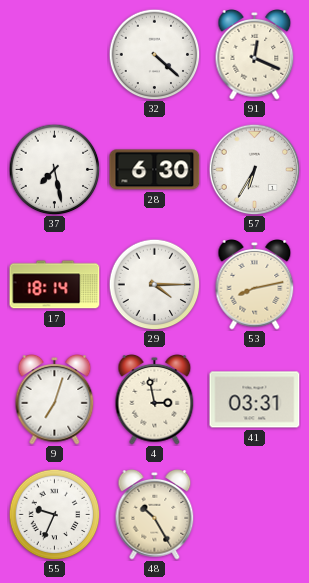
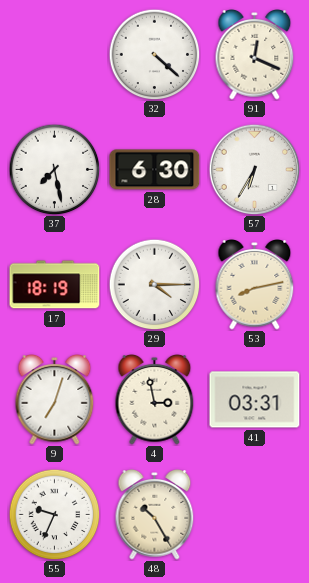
17: 18:14 -> 18:19 (55, 285)
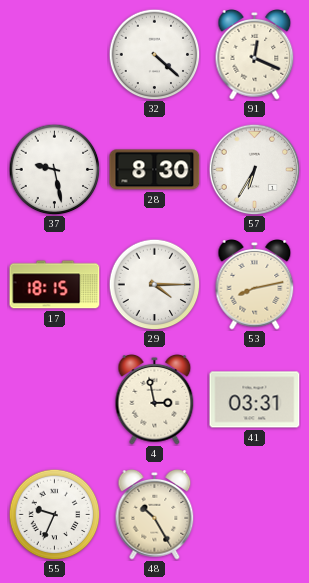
37: 7:28 -> 9:28 (54, 169)
28: 6:30 -> 8:30 (155, 170)
17: 18:19 -> 18:15 (55, 285)
9: 7:03 -> none (55, 400)
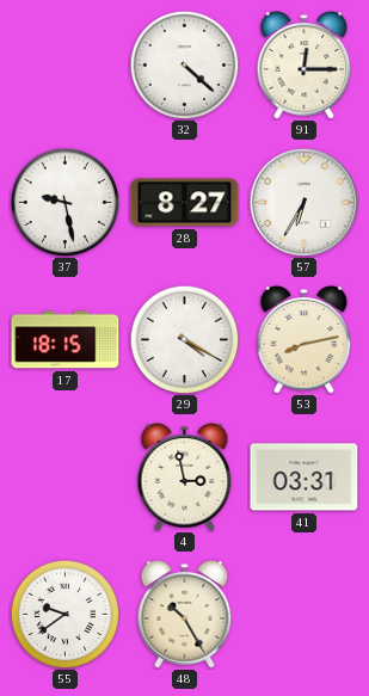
91: 12:19 -> 12:15 (305, 66)
28: 8:30 -> 8:27 (185, 203)
29: 4:15 -> 4:20 (184, 339)
55: 9:34 -> 9:39 (64, 614)
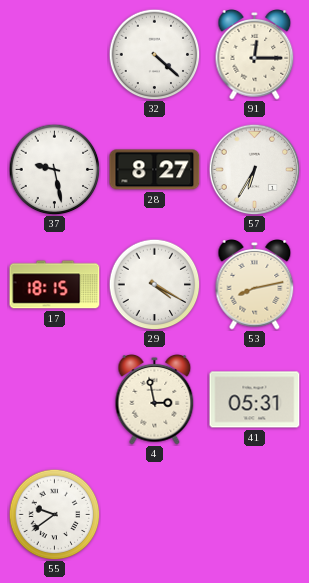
41: 03:31 -> 05:31 (255, 400)
48: 10:25 -> none (185, 615)
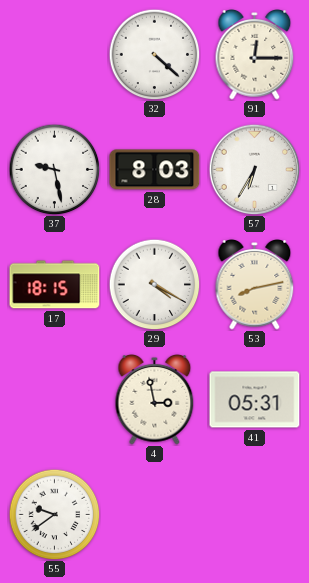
28: 8:27 -> 8:03 (155, 170)
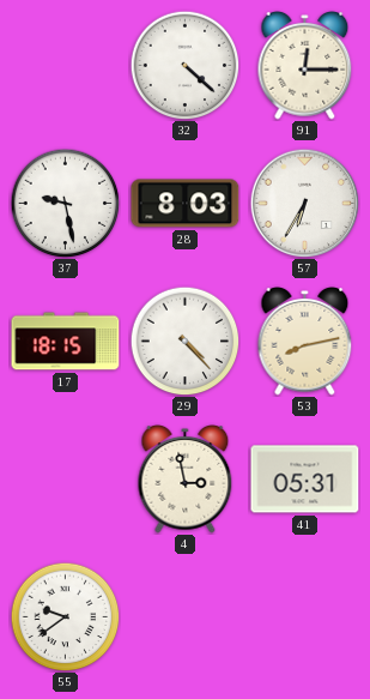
29: 4:20 -> 4:23 (184, 341)
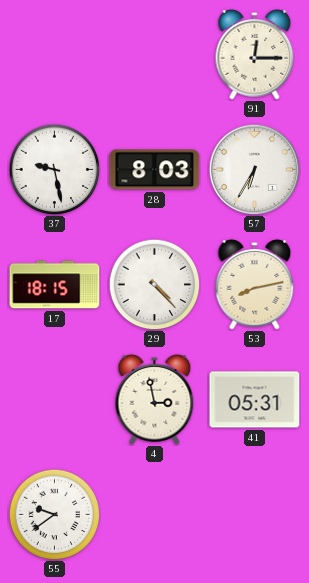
32: 4:22 -> none (184, 65)
